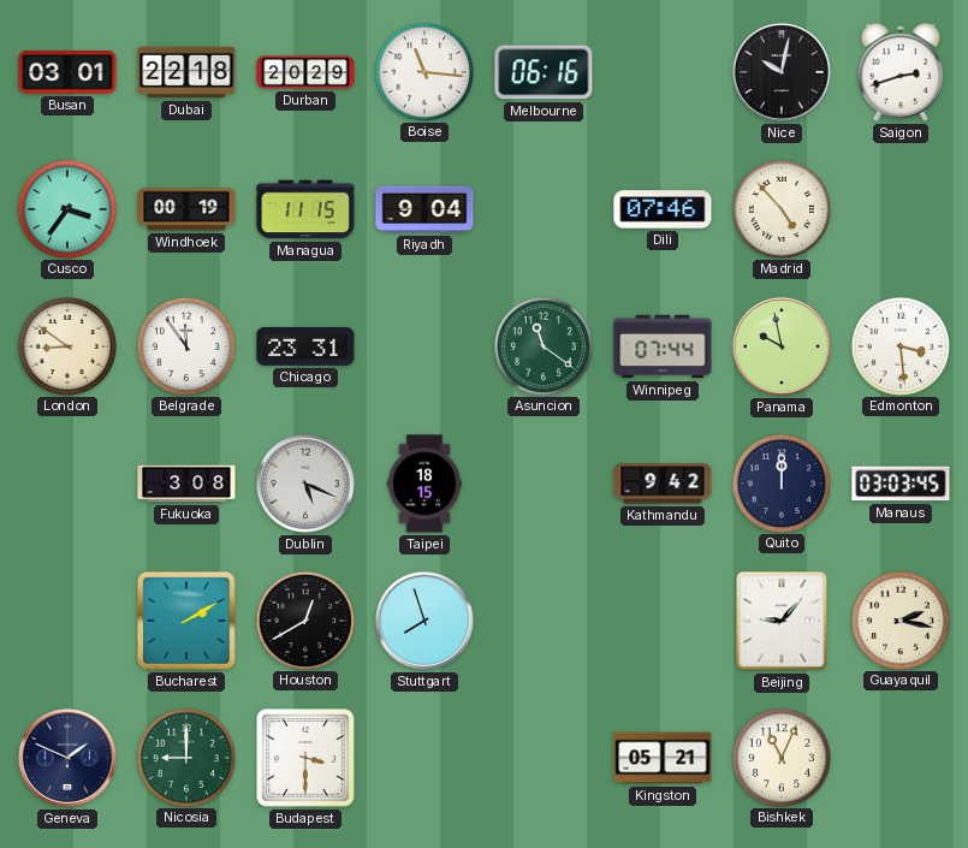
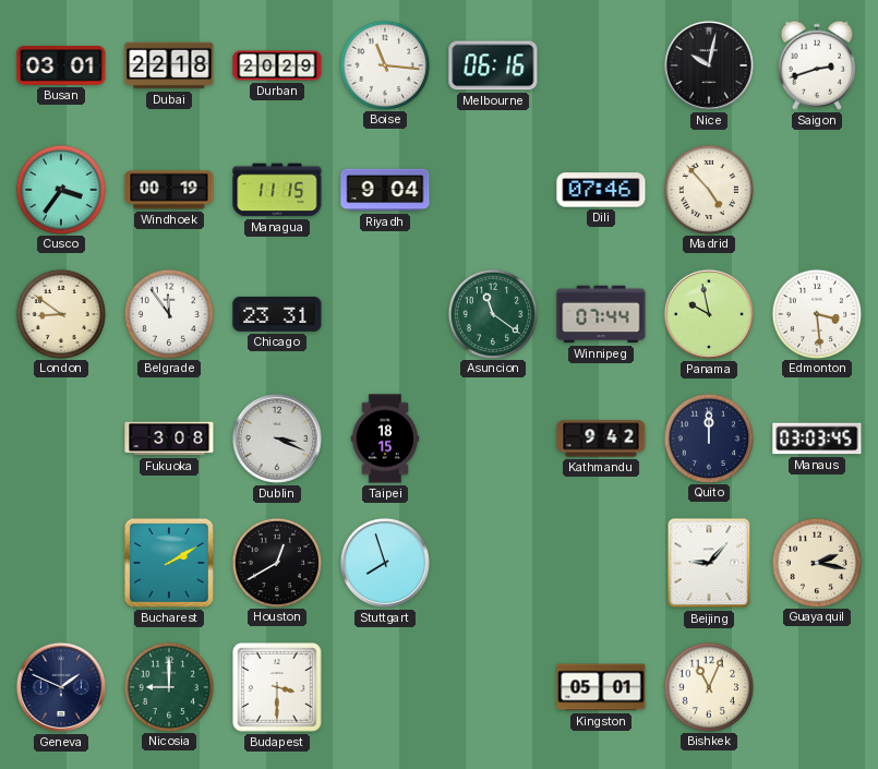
Dublin: 5:19 -> 3:19 (277, 438)
Kingston: 05:21 -> 05:01 (601, 687)
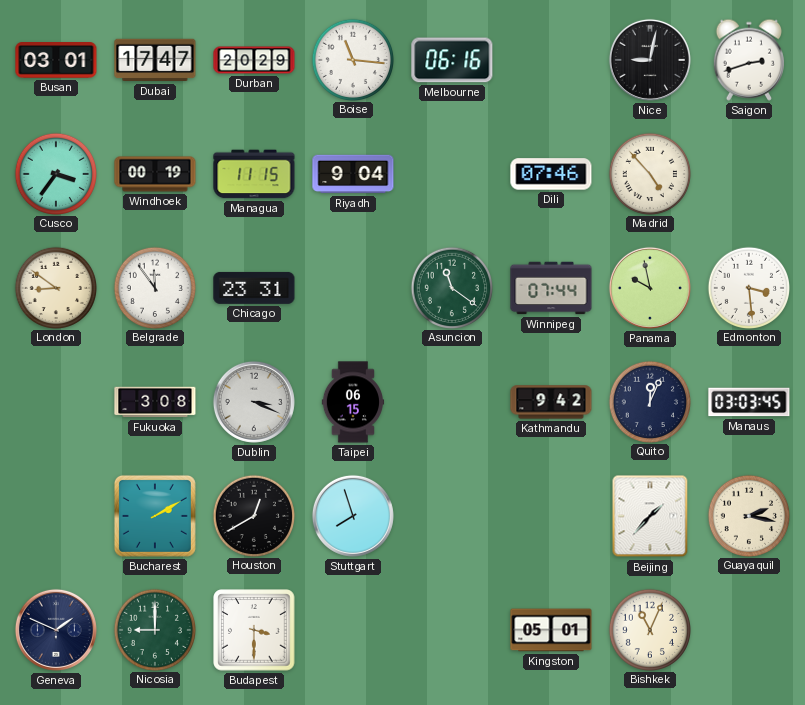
Dubai: 22:18 -> 17:47 (155, 60)
Nice: 10:02 -> 9:02 (650, 60)
Taipei: 18:15 -> 06:15 (353, 402)
Quito: 12:00 -> 12:04 (649, 401)
Beijing: 9:07 -> 1:37 (650, 516)
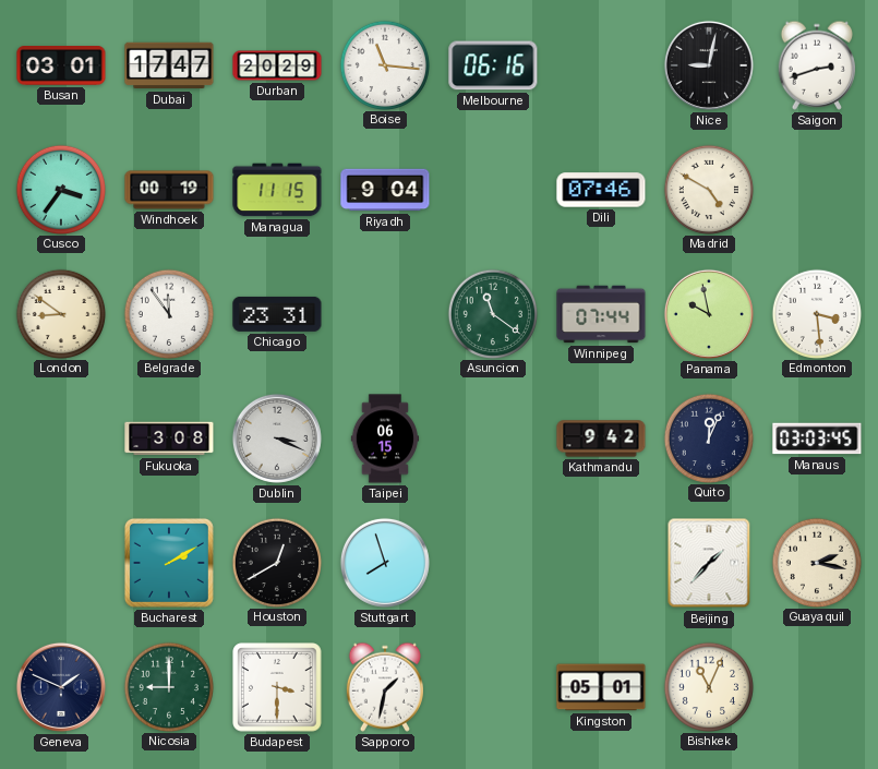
Madrid: 4:53 -> 4:50 (708, 189)
Sapporo: none -> 1:32 (385, 687)
